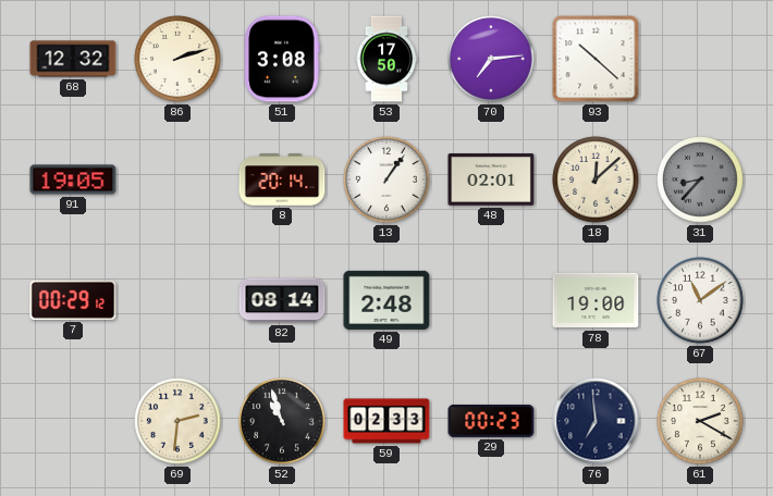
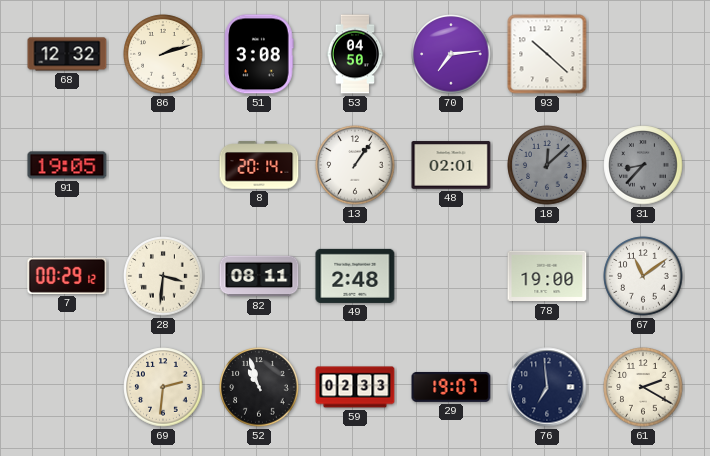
53: 17:50 -> 04:50 (355, 54)
18 dial: cream -> grey (547, 165)
28: none -> 3:31 (163, 276)
82: 08:14 -> 08:11 (259, 276)
29: 00:23 -> 19:07 (451, 387)
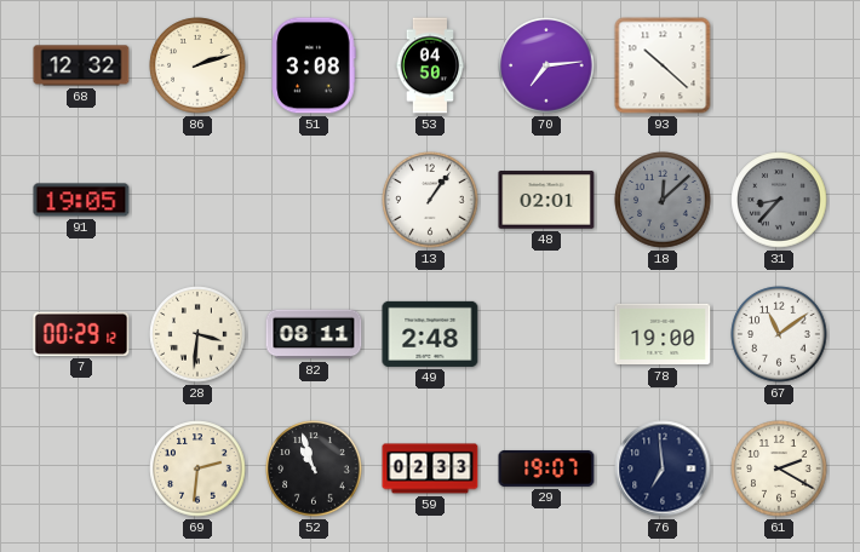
8: 20:14 -> none (259, 165)
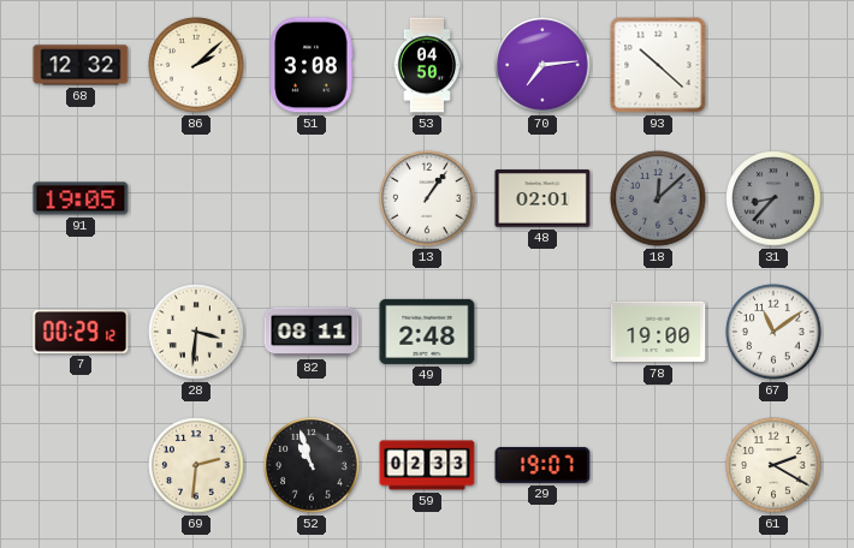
86: 2:12 -> 2:08 (196, 65)
76: 6:59 -> none (663, 468)
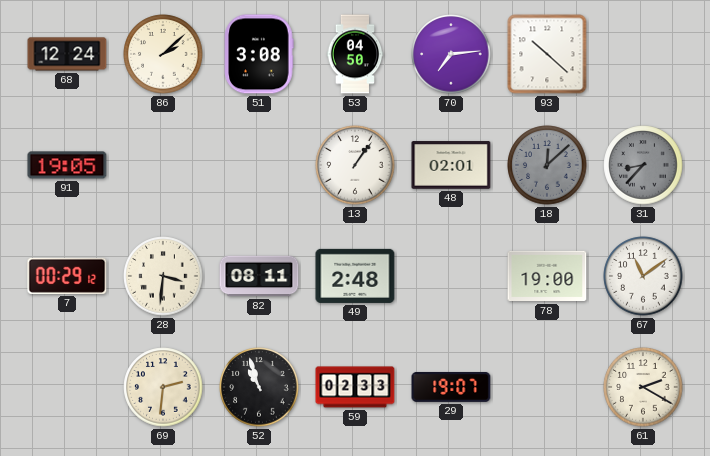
68: 12:32 -> 12:24 (67, 54)
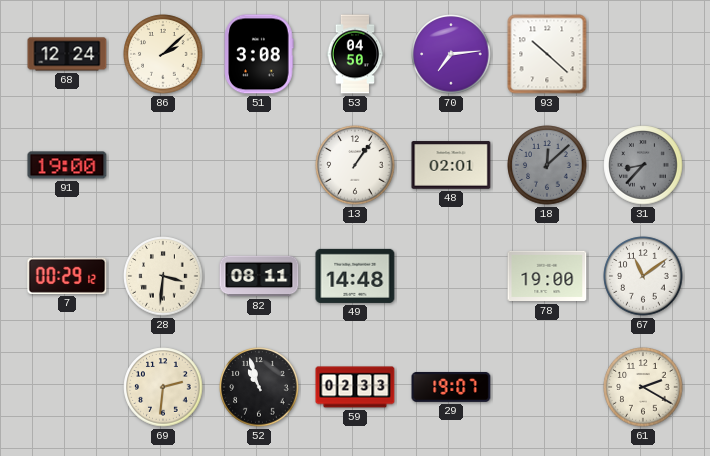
91: 19:05 -> 19:00 (67, 165)
49: 2:48 -> 14:48 (355, 276)
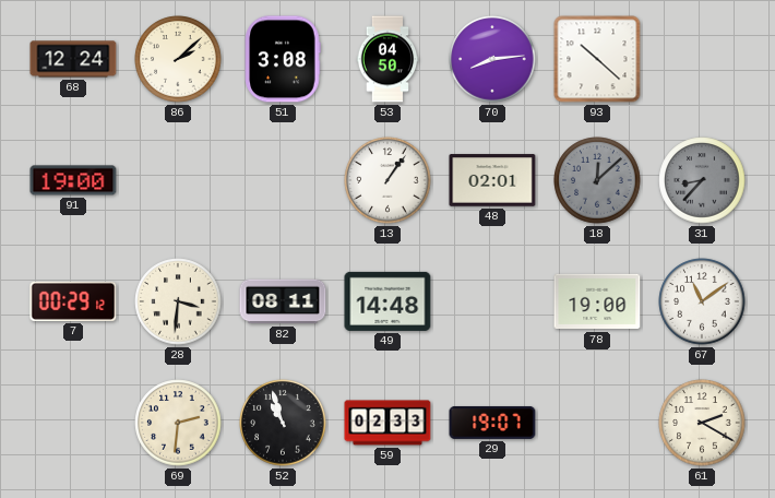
70: 7:14 -> 8:14 (492, 59)
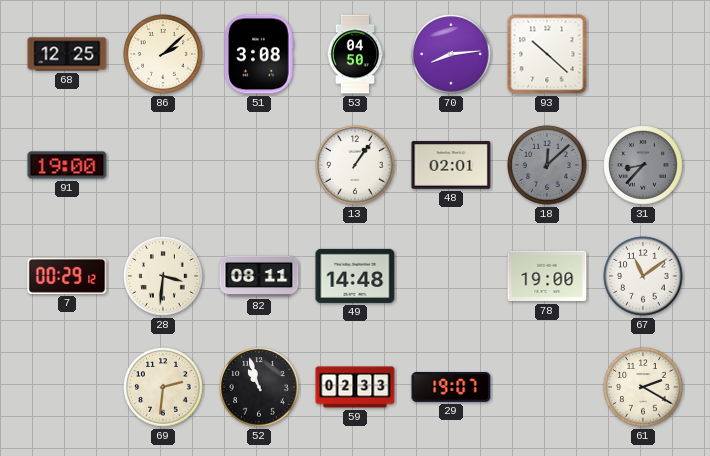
68: 12:24 -> 12:25 (67, 54)
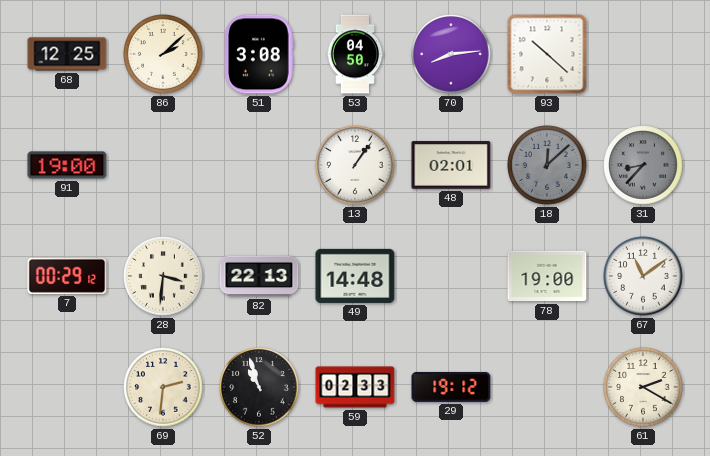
82: 08:11 -> 22:13 (259, 276)
29: 19:07 -> 19:12 (451, 387)
